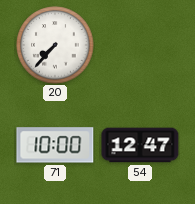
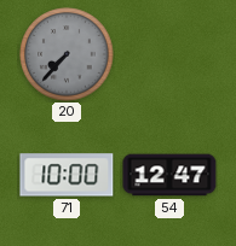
20 dial: white -> grey (67, 54)
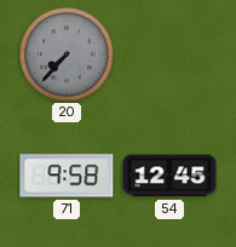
71: 10:00 -> 9:58 (67, 176)
54: 12:47 -> 12:45 (169, 176)
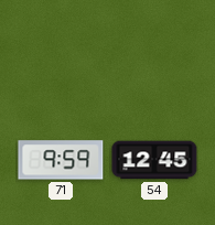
20: 7:37 -> none (67, 54)
71: 9:58 -> 9:59 (61, 160)
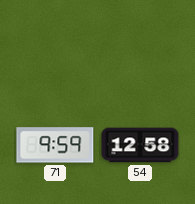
54: 12:45 -> 12:58 (140, 145)
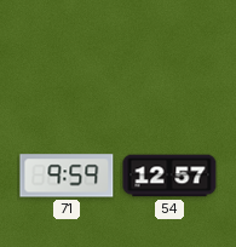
54: 12:58 -> 12:57 (169, 176)
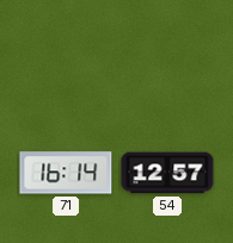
71: 9:59 -> 16:14 (66, 173)
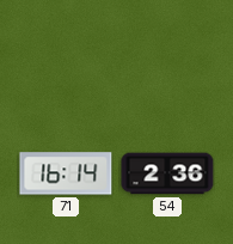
54: 12:57 -> 2:36 (167, 173)
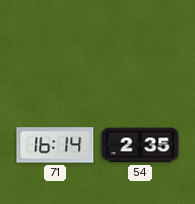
54: 2:36 -> 2:35 (140, 145)
